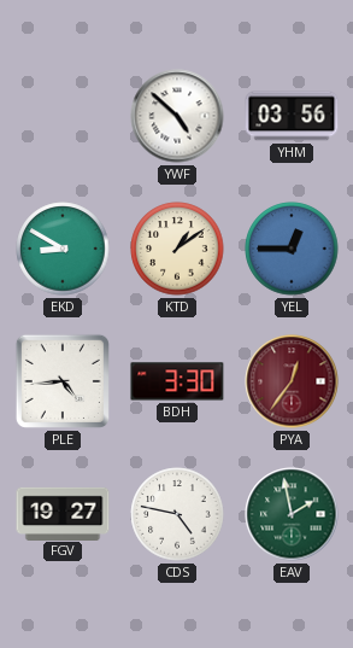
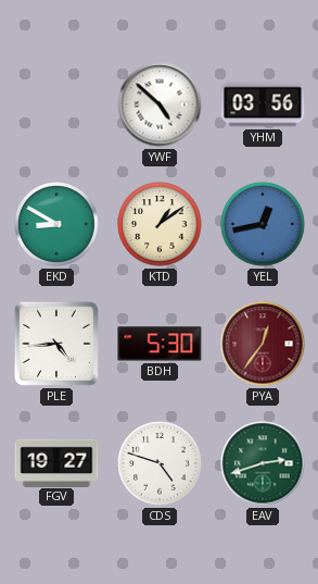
YEL: 12:45 -> 12:43 (263, 224)
BDH: 3:30 -> 5:30 (160, 344)
CDS: 4:47 -> 4:48 (160, 463)
EAV: 1:58 -> 2:42 (263, 463)
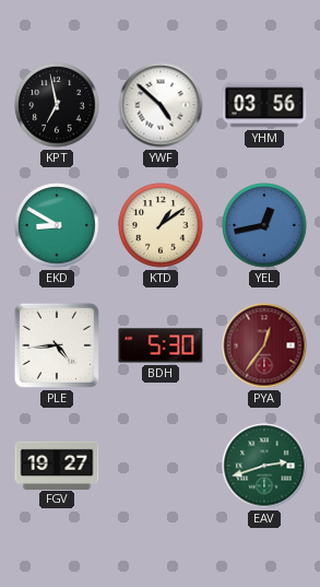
KPT: none -> 6:58 (57, 105)
CDS: 4:48 -> none (160, 463)
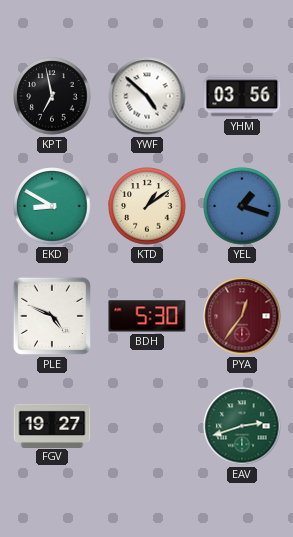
YEL: 12:43 -> 1:18 (242, 206)
PLE: 4:44 -> 4:49 (52, 316)
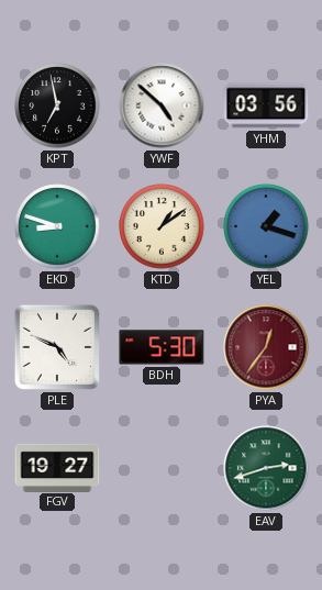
EKD: 8:50 -> 8:48 (57, 226)
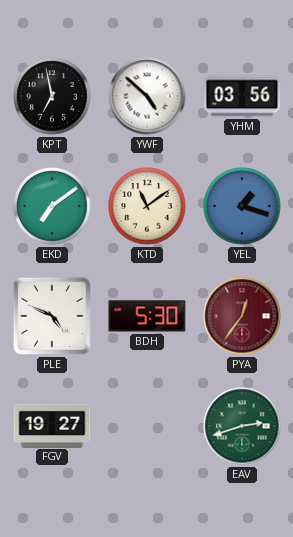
EKD: 8:48 -> 7:09 (52, 206)
KTD: 1:09 -> 11:09 (147, 206)
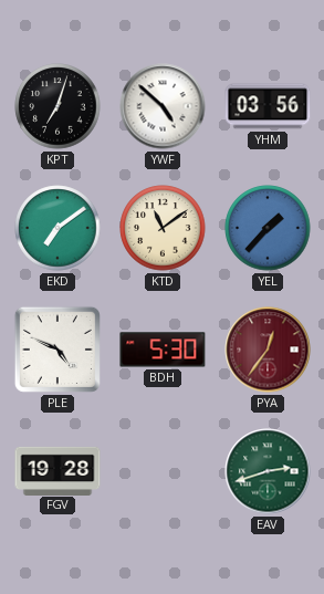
KPT: 6:58 -> 7:03 (58, 106)
YEL: 1:18 -> 1:37 (268, 228)
FGV: 19:27 -> 19:28 (58, 470)
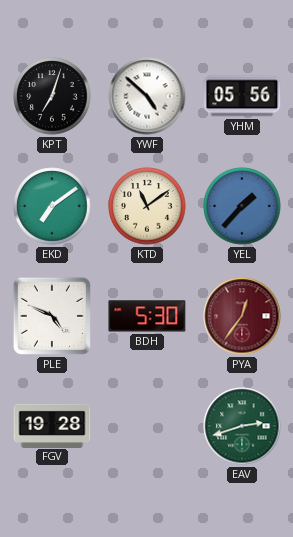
YHM: 03:56 -> 05:56 (242, 96)
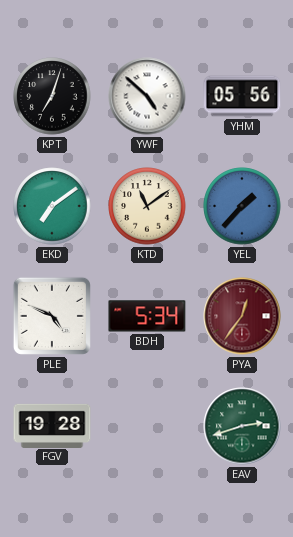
BDH: 5:30 -> 5:34 (147, 316)
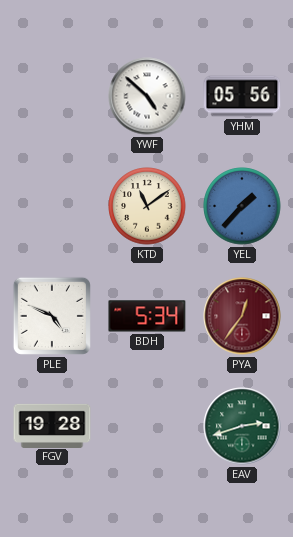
KPT: 7:03 -> none (52, 96)
EKD: 7:09 -> none (52, 206)
